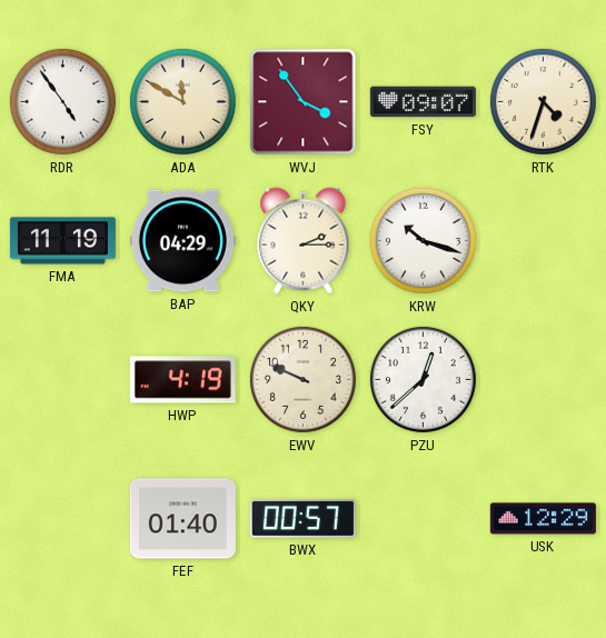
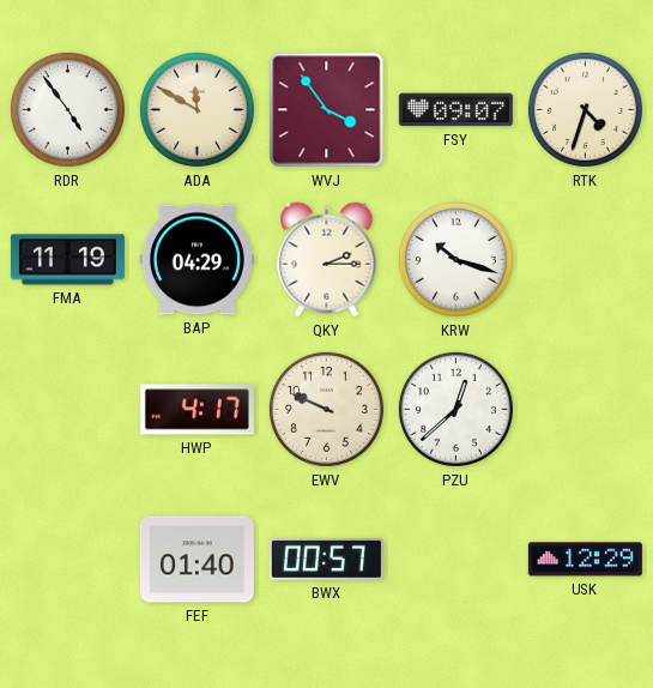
HWP: 4:19 -> 4:17 (196, 410)
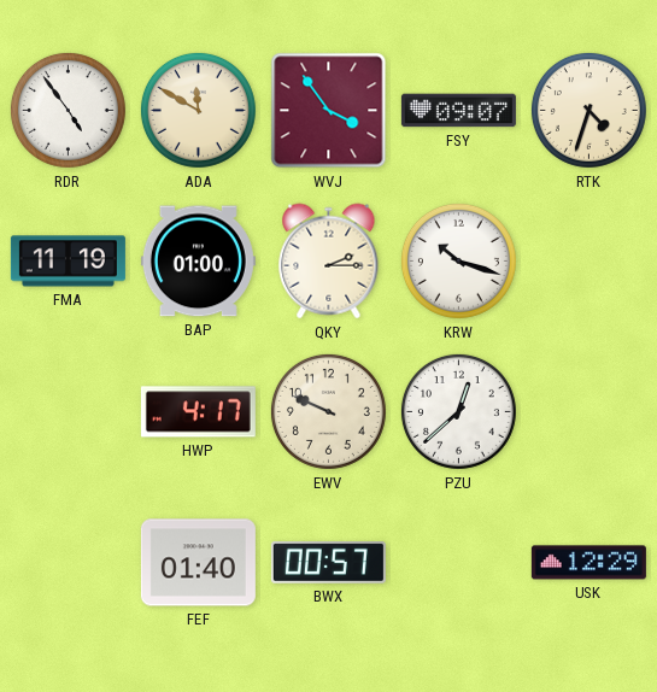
BAP: 04:29 -> 01:00 (198, 262)
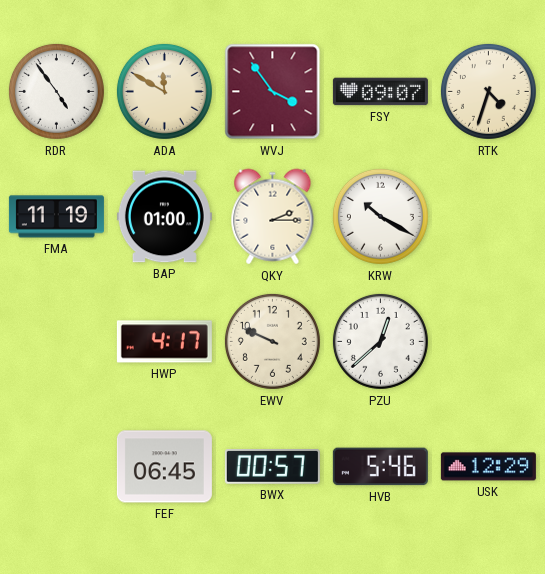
KRW: 10:18 -> 10:20 (380, 216)
FEF: 01:40 -> 06:45 (164, 467)
HVB: none -> 5:46 (380, 467)
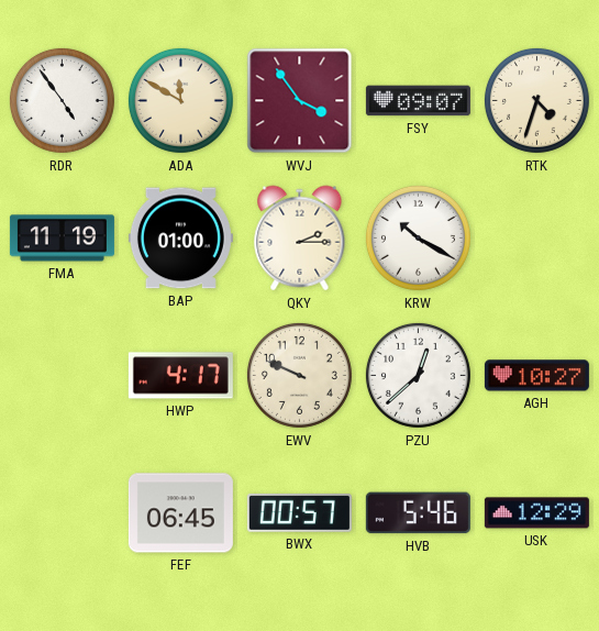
AGH: none -> 10:27 (536, 376)
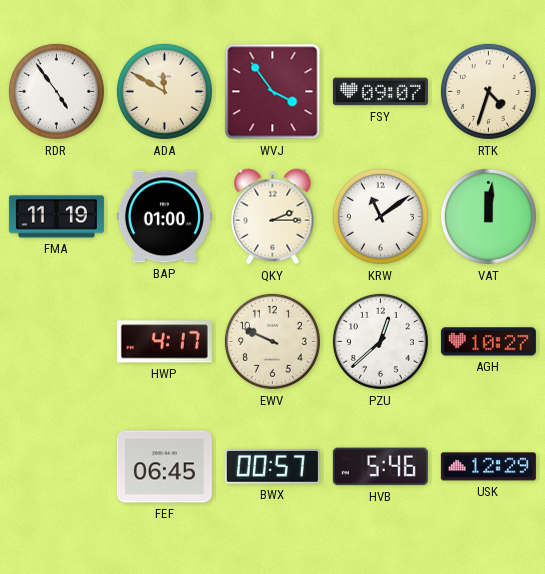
KRW: 10:20 -> 11:09 (380, 216)
VAT: none -> 12:01 (488, 216)
